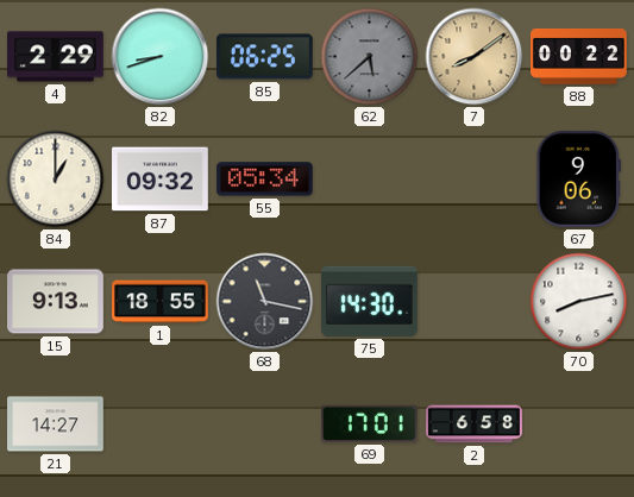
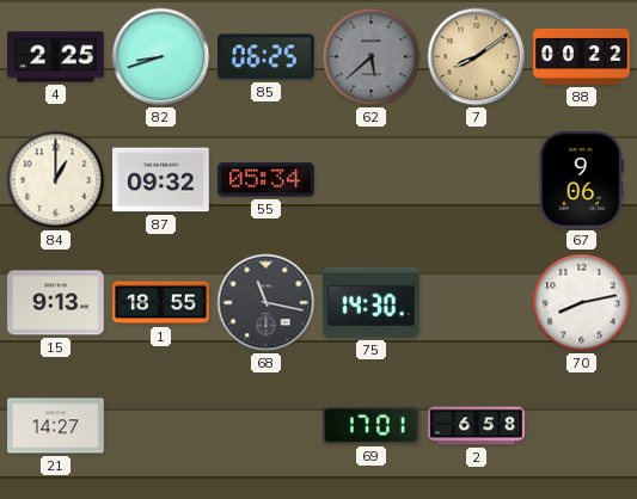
4: 2:29 -> 2:25 (56, 57)
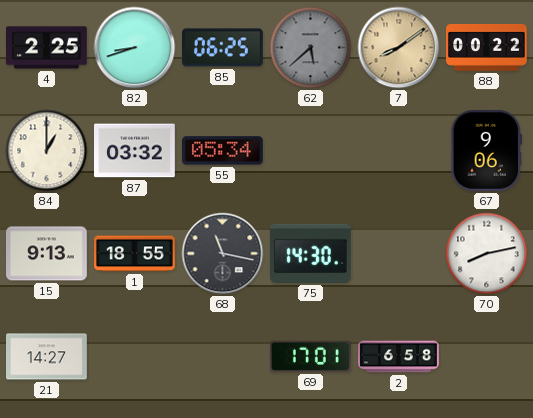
87: 09:32 -> 03:32 (135, 151)
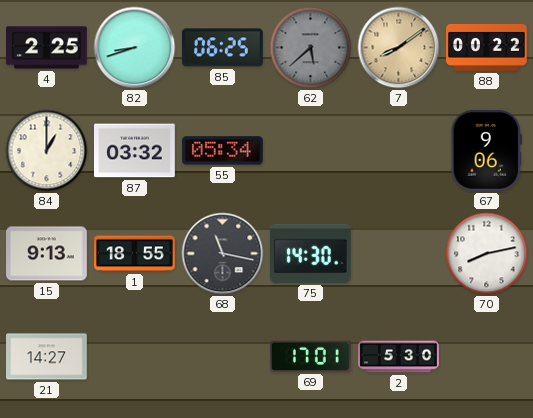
2: 6:58 -> 5:30 (399, 357)
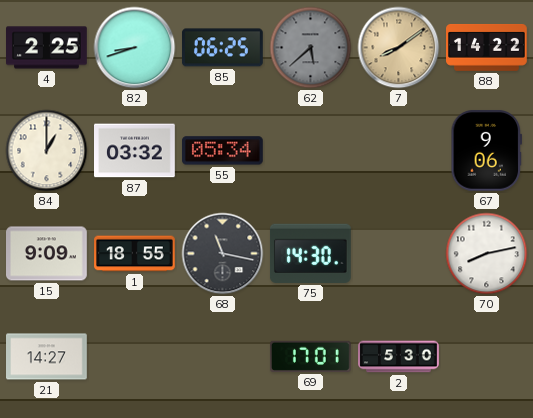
88: 00:22 -> 14:22 (487, 47)
15: 9:13 -> 9:09 (47, 254)
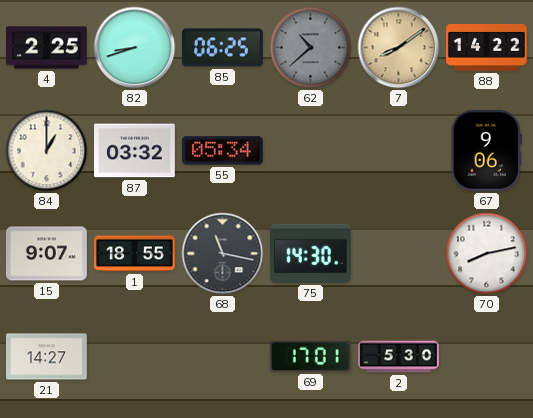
62: 5:38 -> 10:38 (311, 48)
15: 9:09 -> 9:07 (47, 254)
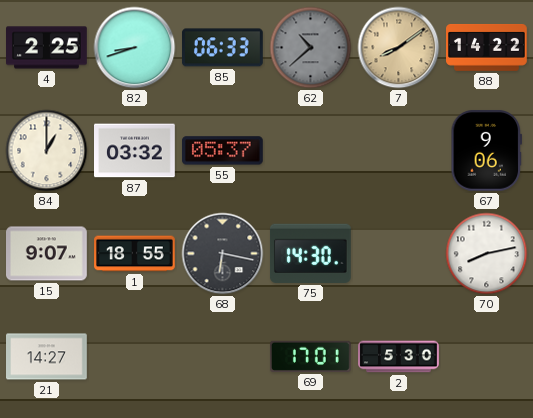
85: 06:25 -> 06:33 (223, 48)
55: 05:34 -> 05:37 (223, 151)
68: 11:17 -> 6:17 (223, 254)
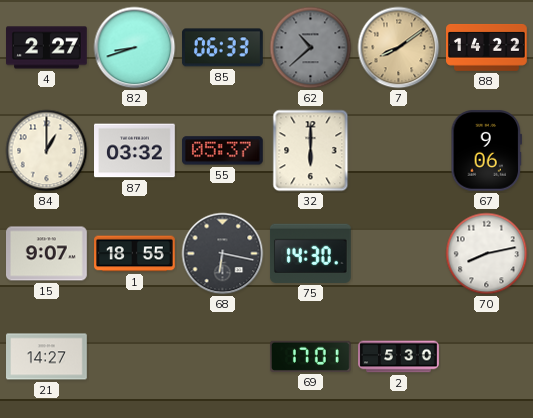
4: 2:25 -> 2:27 (47, 48)
32: none -> 6:00 (311, 151)
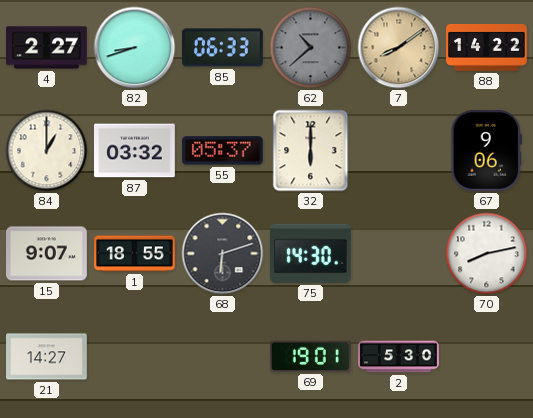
68: 6:17 -> 6:12 (223, 254)
69: 17:01 -> 19:01 (311, 356)
